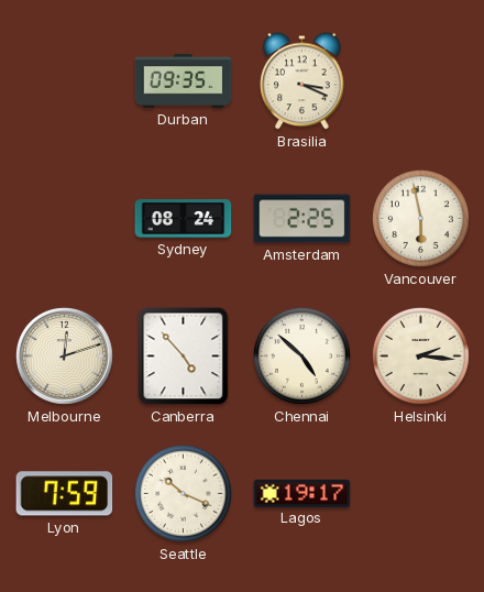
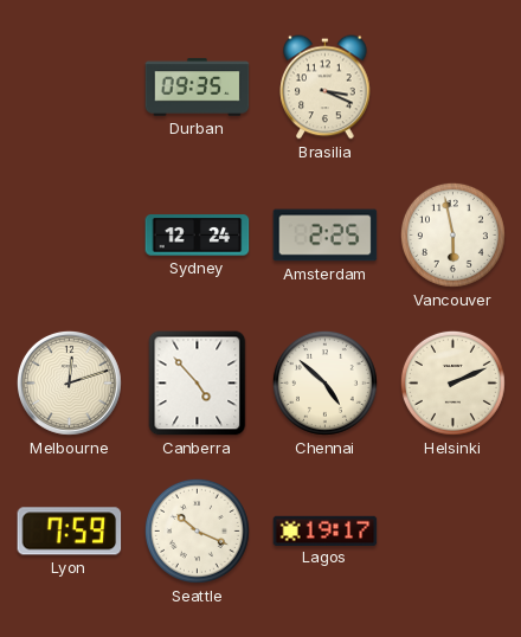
Sydney: 08:24 -> 12:24 (198, 236)
Helsinki: 2:16 -> 2:11 (452, 382)
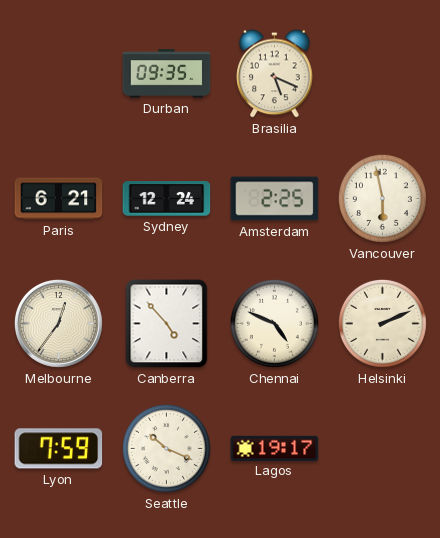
Brasilia: 3:19 -> 5:19 (275, 74)
Paris: none -> 6:21 (59, 199)
Melbourne: 12:12 -> 12:36 (58, 323)
Chennai: 4:52 -> 4:49 (274, 323)
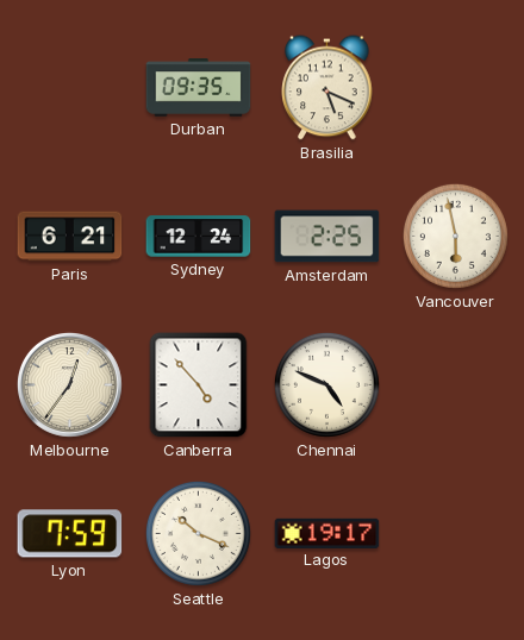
Helsinki: 2:11 -> none (382, 323)
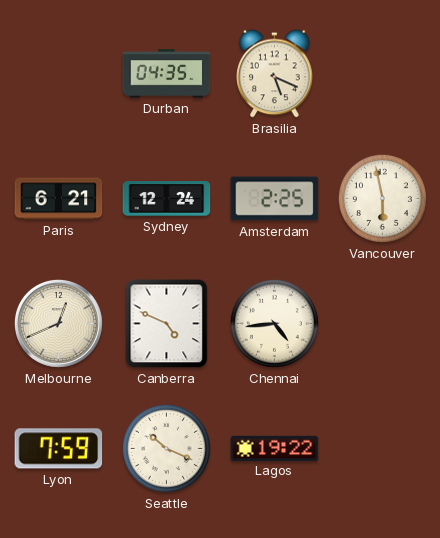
Durban: 09:35 -> 04:35 (167, 74)
Melbourne: 12:36 -> 12:41 (58, 323)
Canberra: 4:53 -> 4:49 (167, 324)
Chennai: 4:49 -> 4:44 (274, 323)
Lagos: 19:17 -> 19:22 (275, 448)
